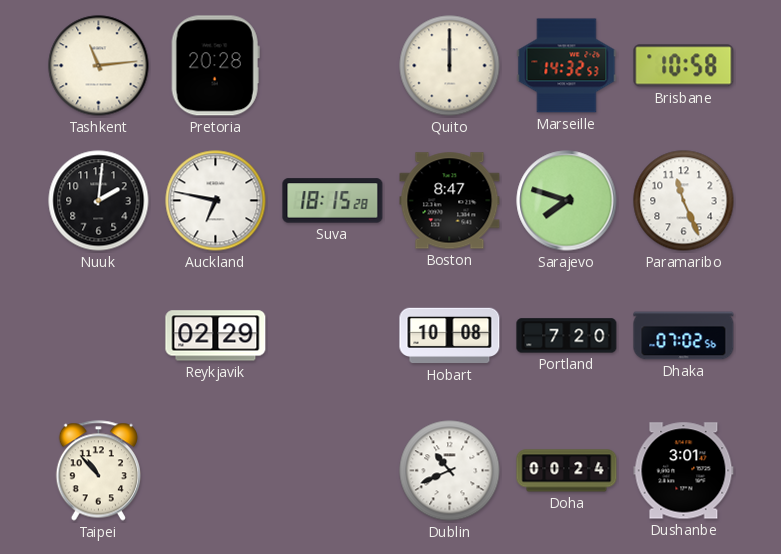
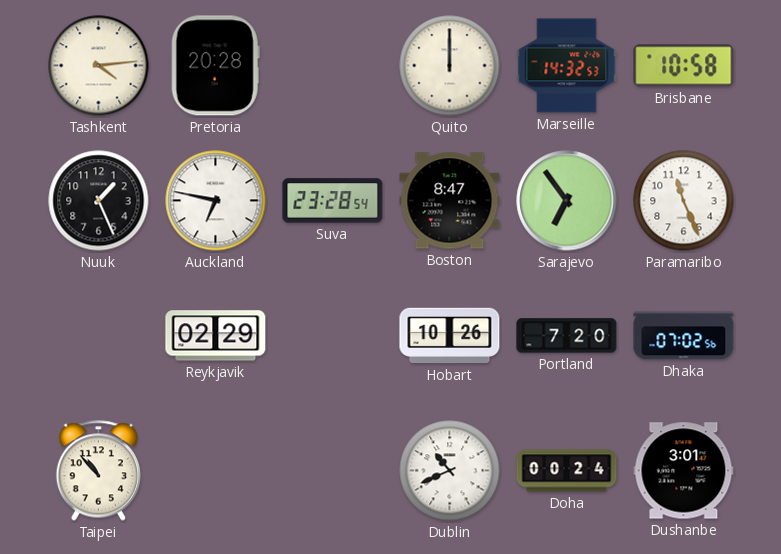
Tashkent: 11:14 -> 4:14 (99, 66)
Nuuk: 2:01 -> 1:26 (99, 201)
Suva: 18:15 -> 23:28 (333, 201)
Sarajevo: 7:48 -> 6:54 (567, 201)
Hobart: 10:08 -> 10:26 (450, 336)
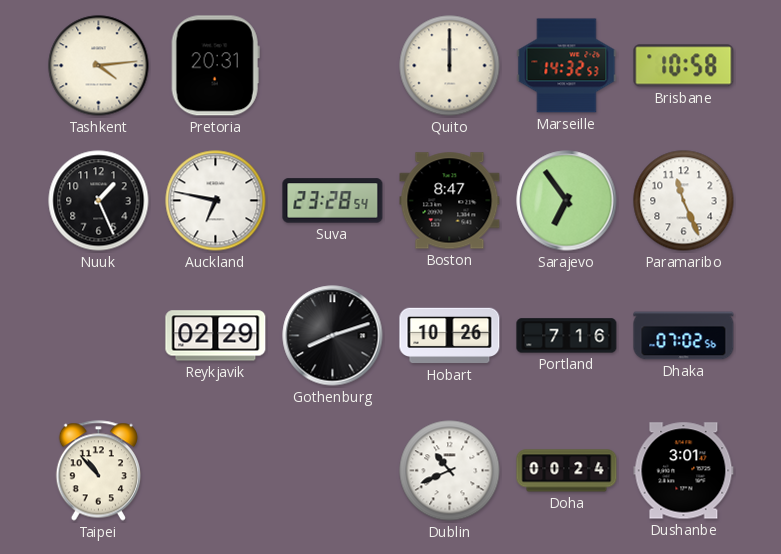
Pretoria: 20:28 -> 20:31 (215, 66)
Gothenburg: none -> 8:12 (333, 336)
Portland: 7:20 -> 7:16 (567, 336)
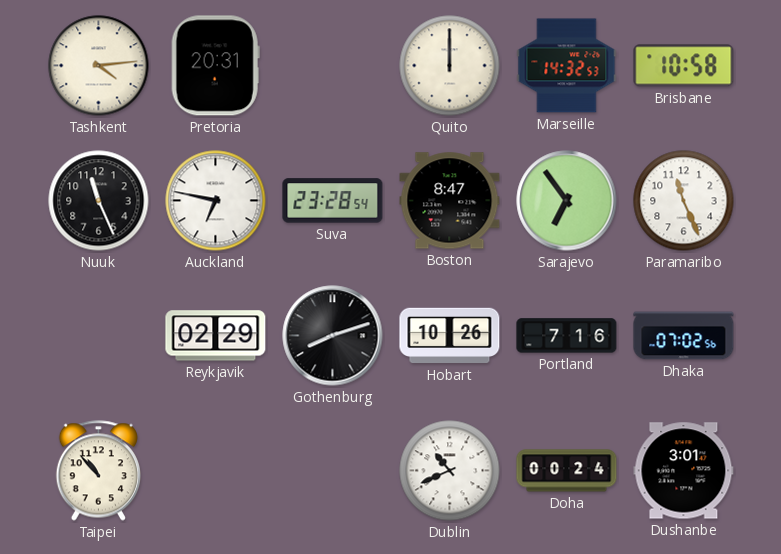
Nuuk: 1:26 -> 11:26 (99, 201)
